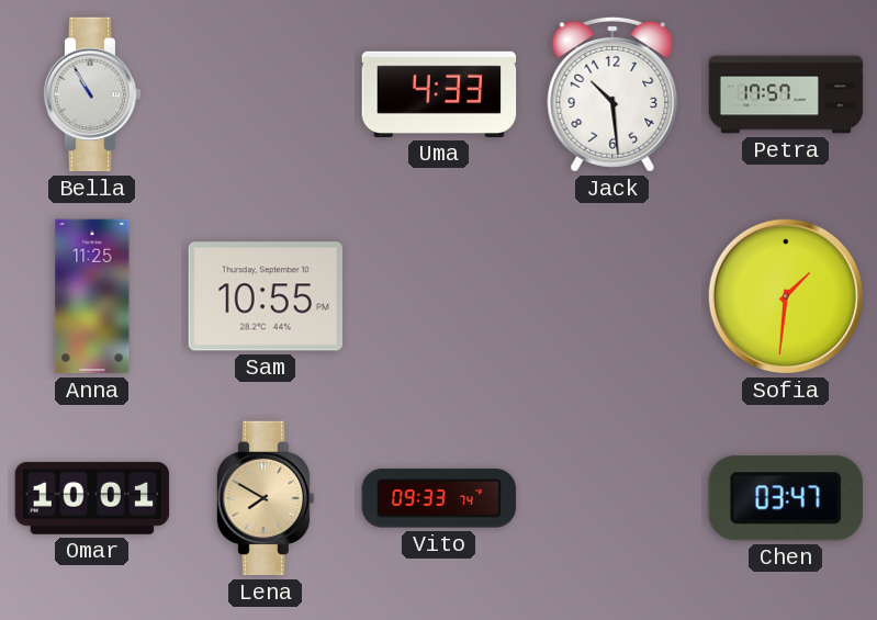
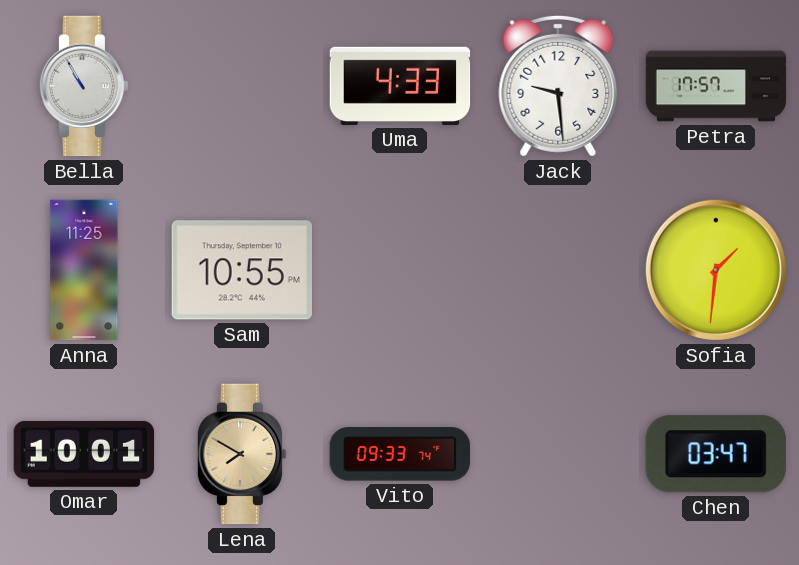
Jack: 10:29 -> 9:29 (558, 86)
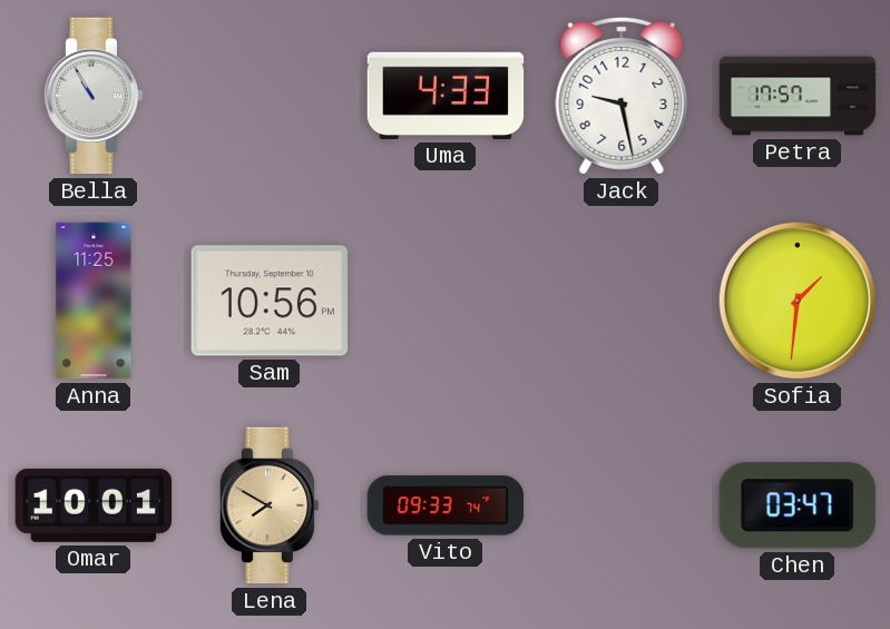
Jack: 9:29 -> 9:28 (622, 96)
Sam: 10:55 -> 10:56 (268, 301)
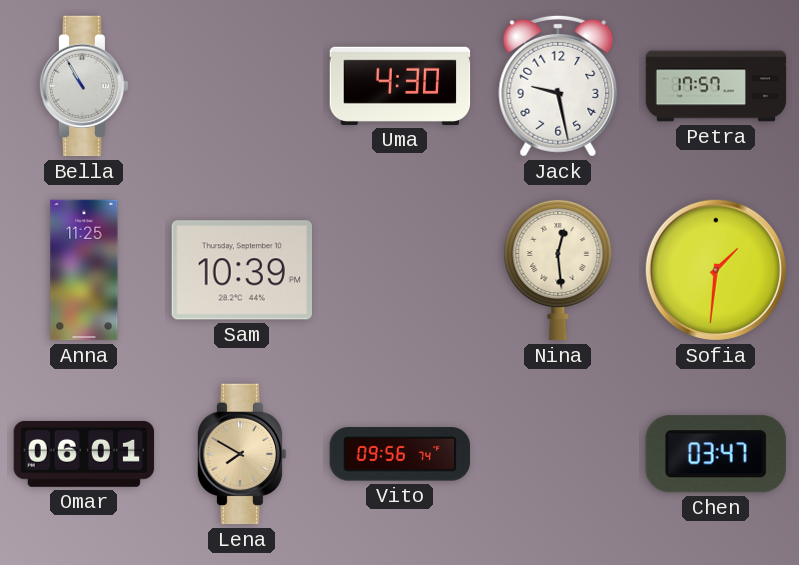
Uma: 4:33 -> 4:30 (400, 86)
Sam: 10:56 -> 10:39 (241, 270)
Nina: none -> 12:29 (558, 270)
Omar: 10:01 -> 06:01 (84, 454)
Vito: 09:33 -> 09:56 (400, 454)
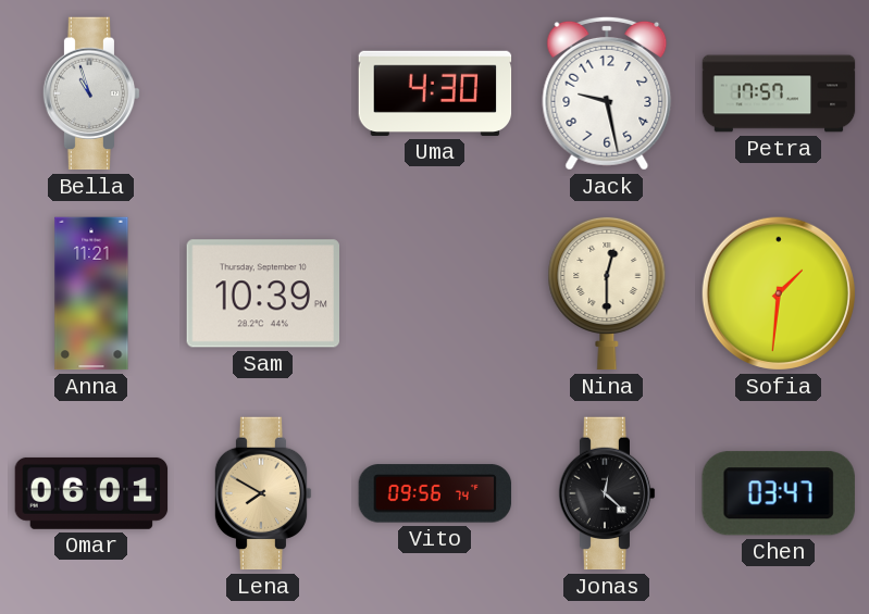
Bella: 10:55 -> 10:57 (91, 93)
Anna: 11:25 -> 11:21 (91, 293)
Nina: 12:29 -> 12:30 (607, 293)
Jonas: none -> 12:22 (607, 493)
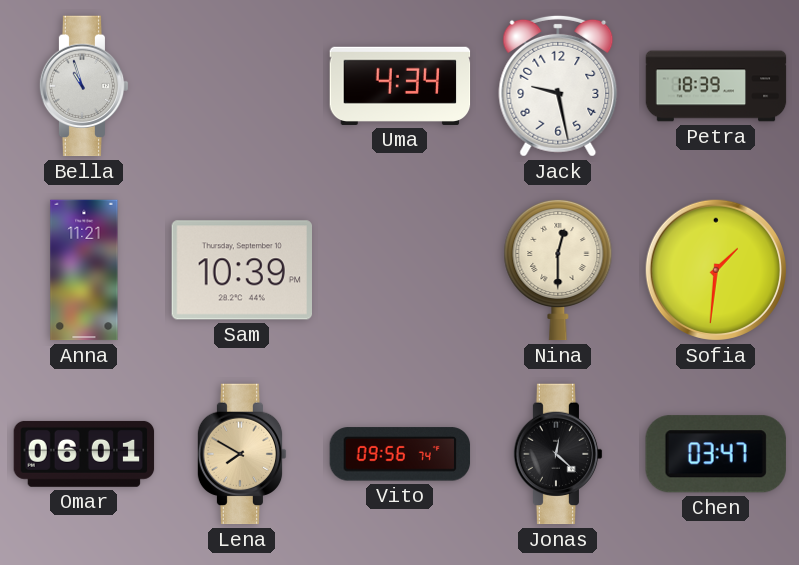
Uma: 4:30 -> 4:34 (400, 86)
Petra: 17:57 -> 18:39 (716, 86)
